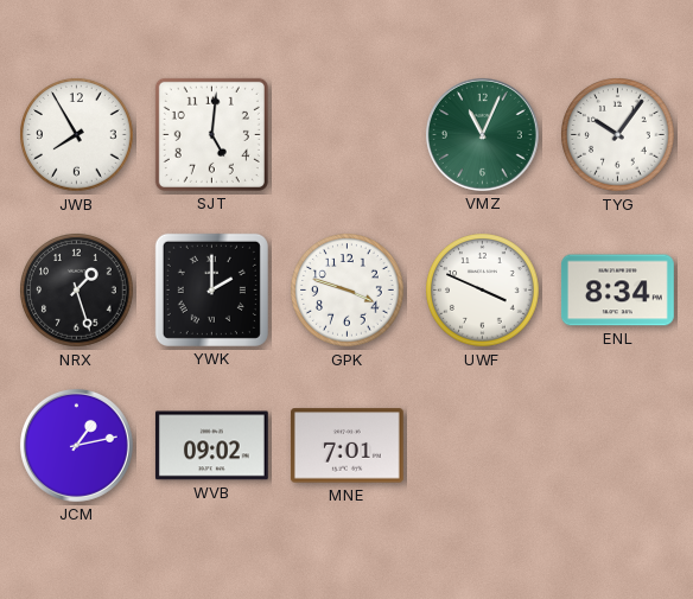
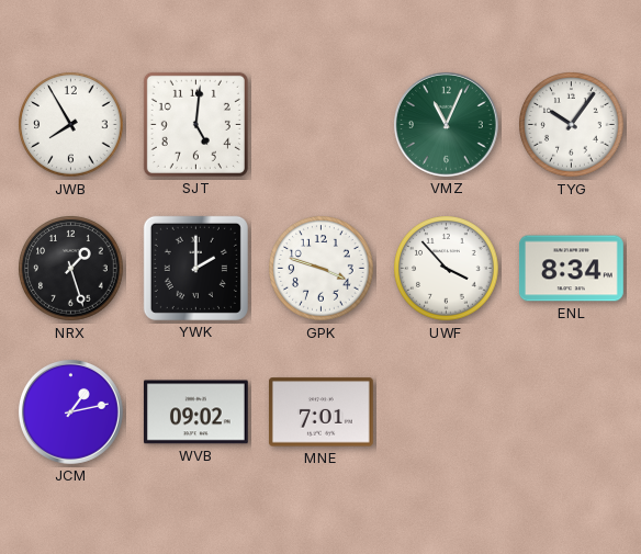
UWF: 3:49 -> 3:53 (447, 269)
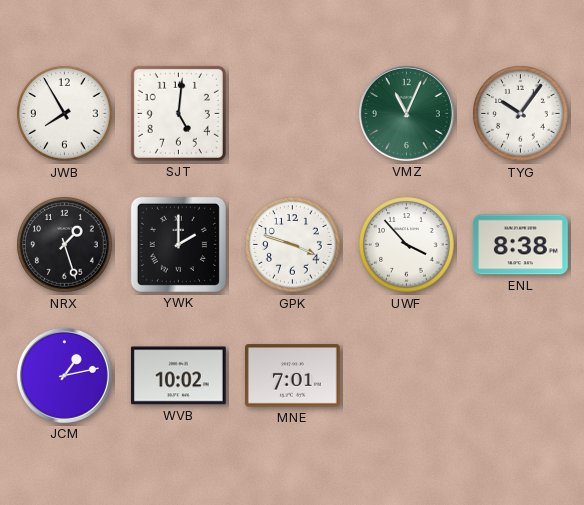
ENL: 8:34 -> 8:38 (521, 245)
WVB: 09:02 -> 10:02 (178, 376)
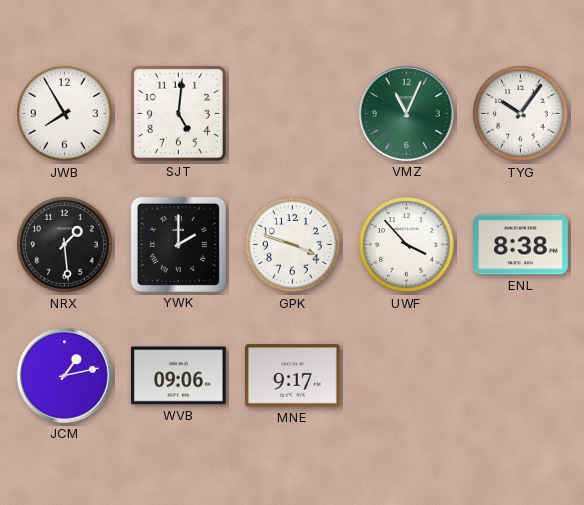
NRX: 1:27 -> 1:29 (65, 245)
WVB: 10:02 -> 09:06 (178, 376)
MNE: 7:01 -> 9:17 (292, 376)
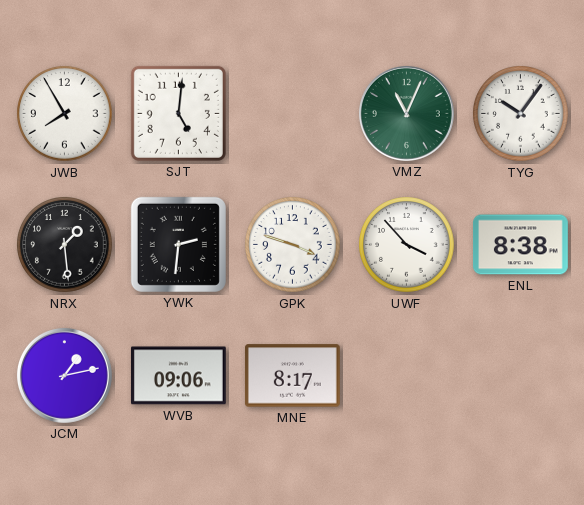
YWK: 2:00 -> 2:31 (178, 244)
MNE: 9:17 -> 8:17 (292, 376)
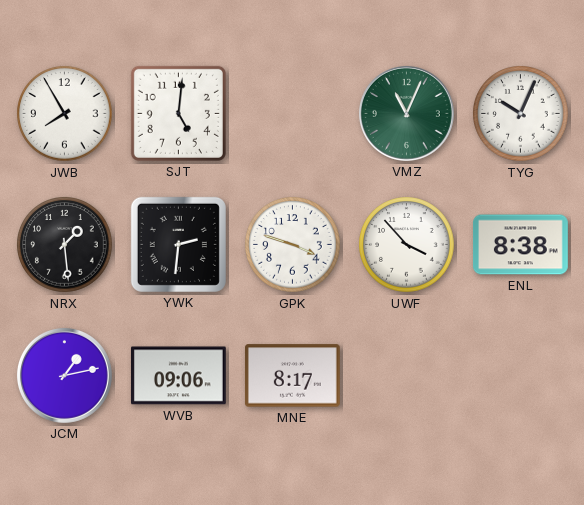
TYG: 10:06 -> 10:04 (521, 114)
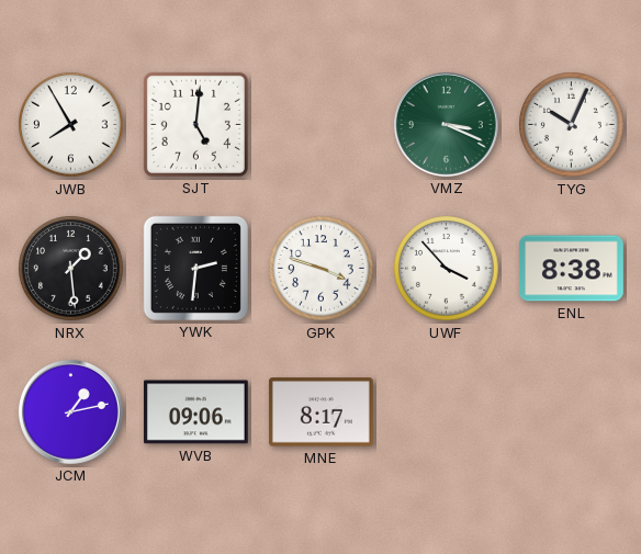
VMZ: 11:04 -> 3:19 (446, 124)
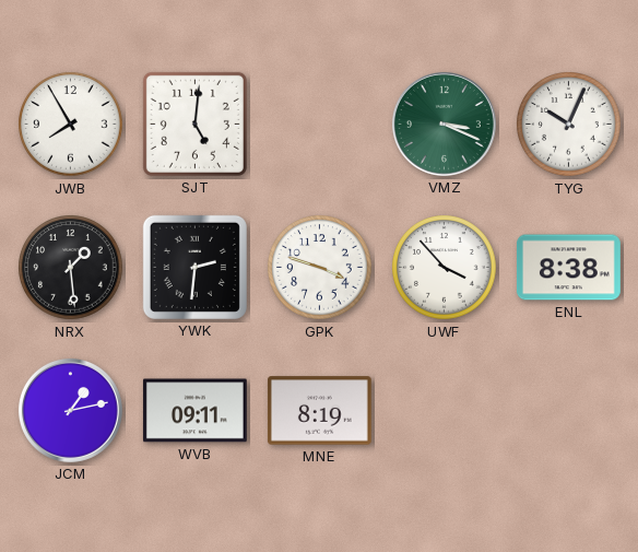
WVB: 09:06 -> 09:11 (194, 411)
MNE: 8:17 -> 8:19 (319, 411)
